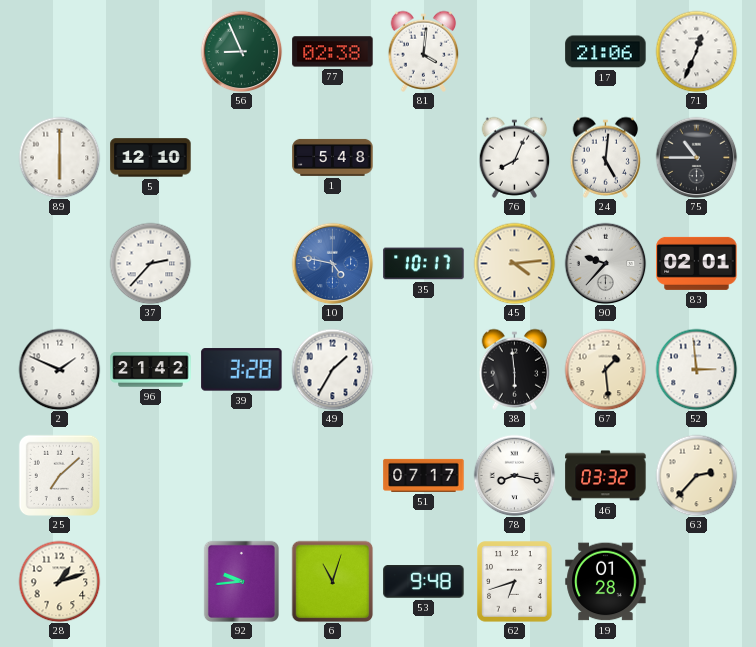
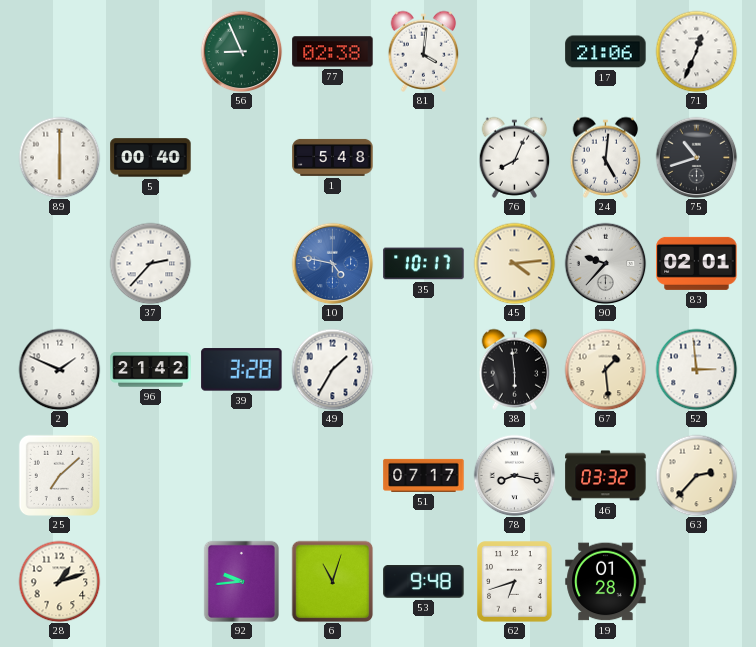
5: 12:10 -> 00:40 (151, 158)
75: 10:45 -> 10:42 (696, 157)
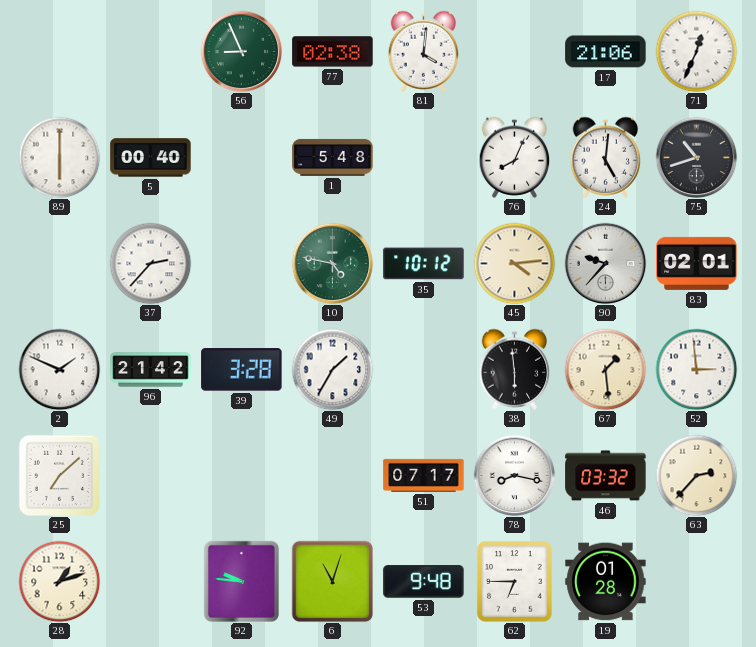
10 dial: blue -> green (332, 263)
35: 10:17 -> 10:12 (424, 264)
92: 9:44 -> 9:46 (241, 581)
62: 6:42 -> 6:45 (515, 582)
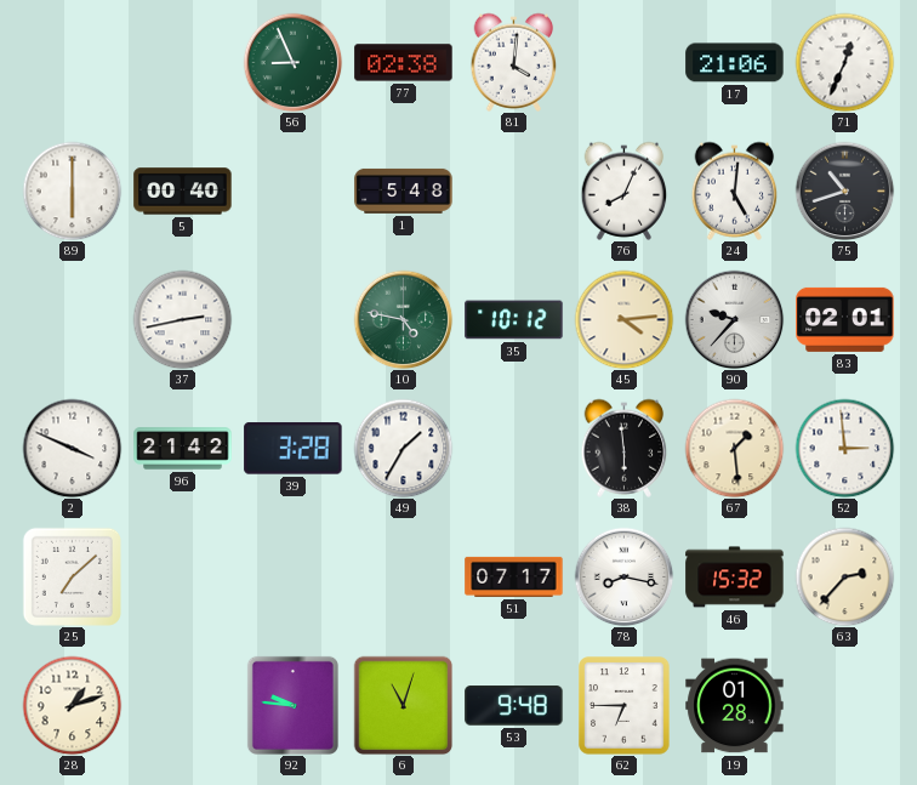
37: 2:37 -> 2:43 (182, 319)
2: 1:49 -> 3:49 (72, 448)
46: 03:32 -> 15:32 (735, 578)
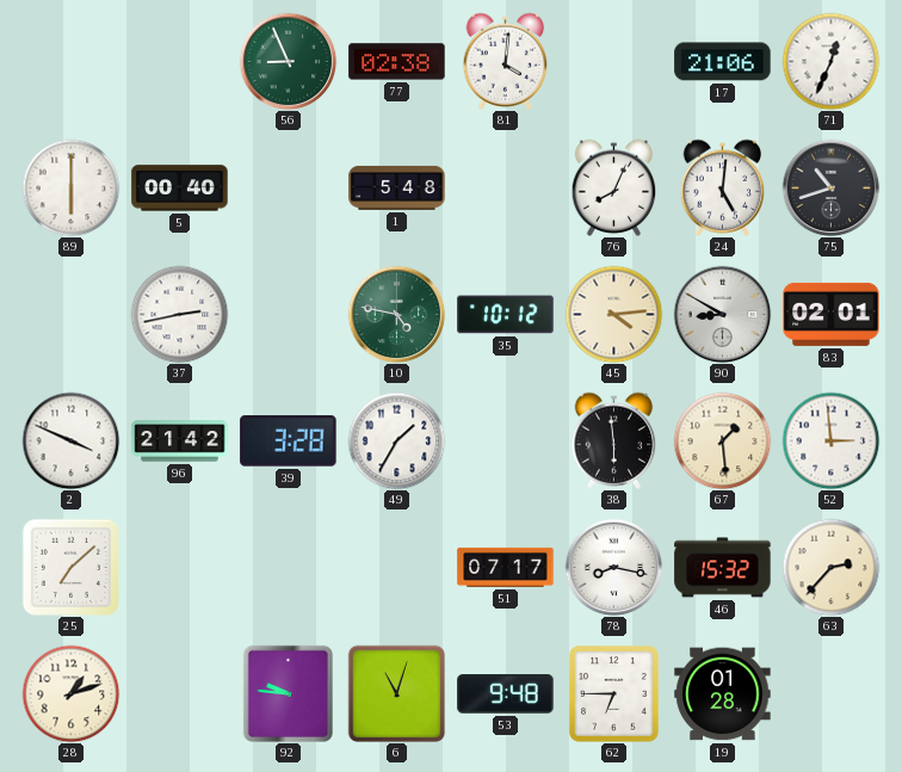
90: 9:37 -> 8:50 (722, 314)
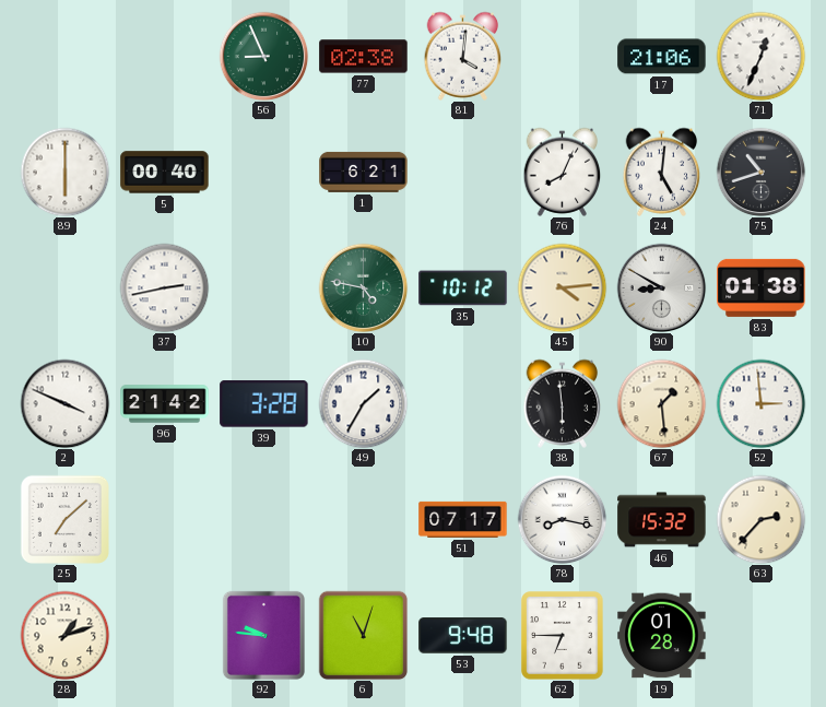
1: 5:48 -> 6:21 (364, 172)
83: 02:01 -> 01:38 (762, 287)
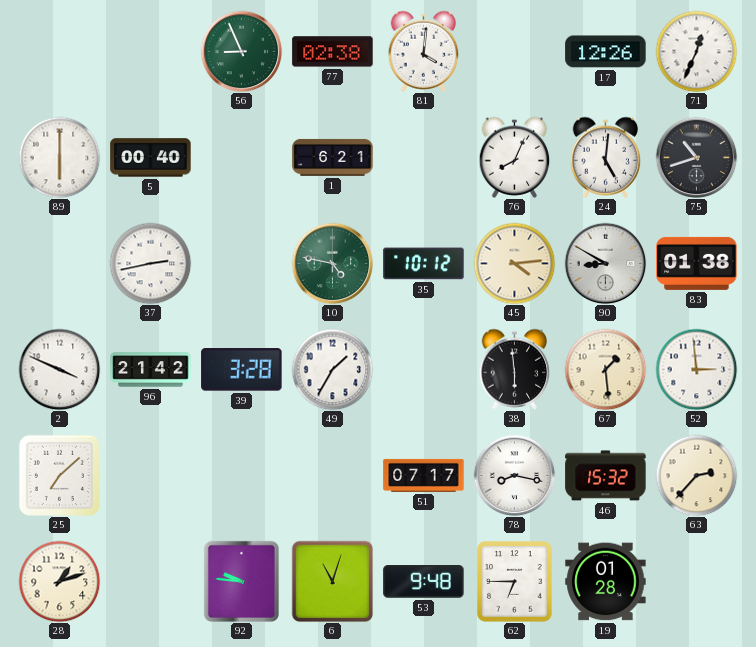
17: 21:06 -> 12:26 (606, 52)
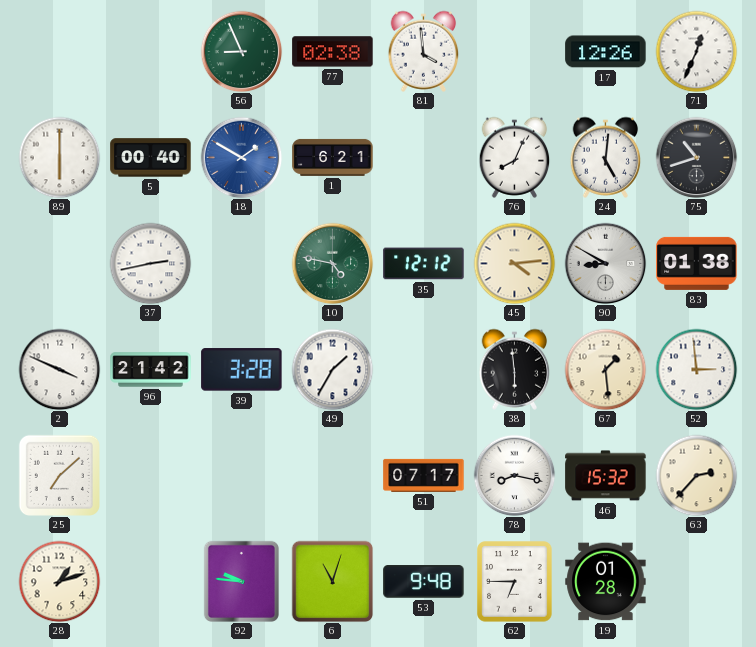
81: 4:01 -> 3:59 (424, 51)
18: none -> 1:50 (241, 157)
35: 10:12 -> 12:12 (424, 264)
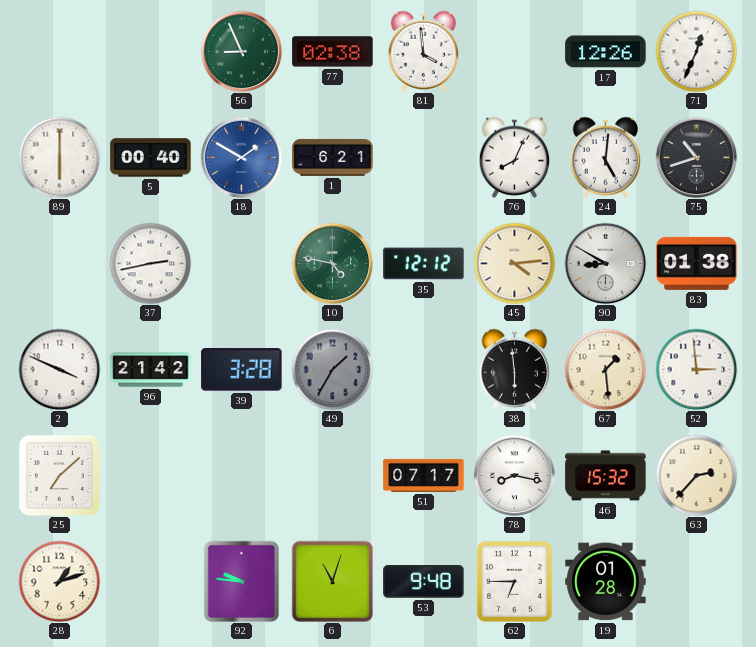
49 dial: white -> grey (332, 369)
